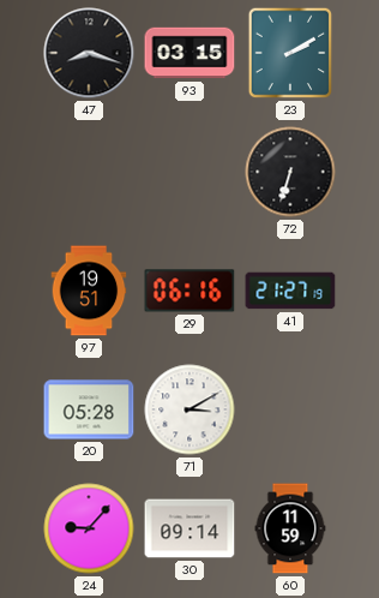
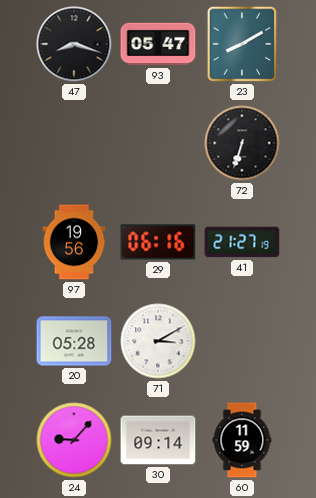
93: 03:15 -> 05:47 (158, 44)
23: 2:10 -> 8:10 (242, 44)
97: 19:51 -> 19:56 (74, 242)
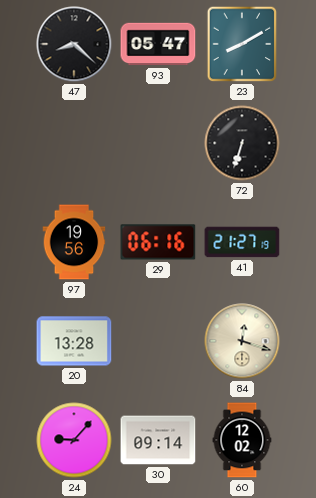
47: 8:18 -> 8:22 (74, 44)
20: 05:28 -> 13:28 (74, 341)
71: 3:10 -> none (158, 341)
84: none -> 12:18 (242, 341)
60: 11:59 -> 12:02 (242, 440)
